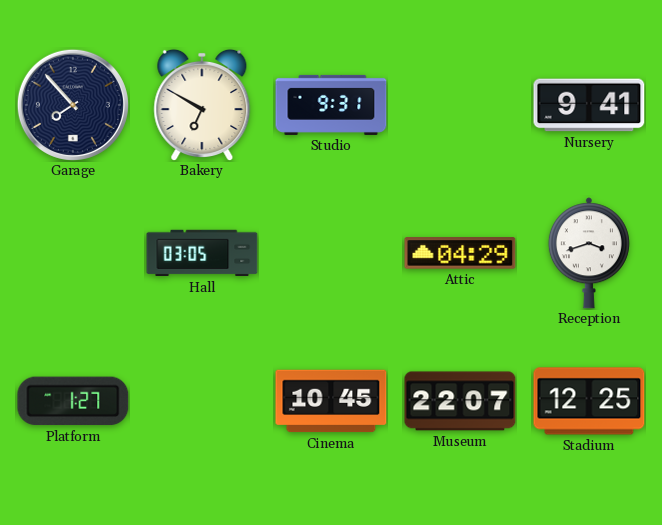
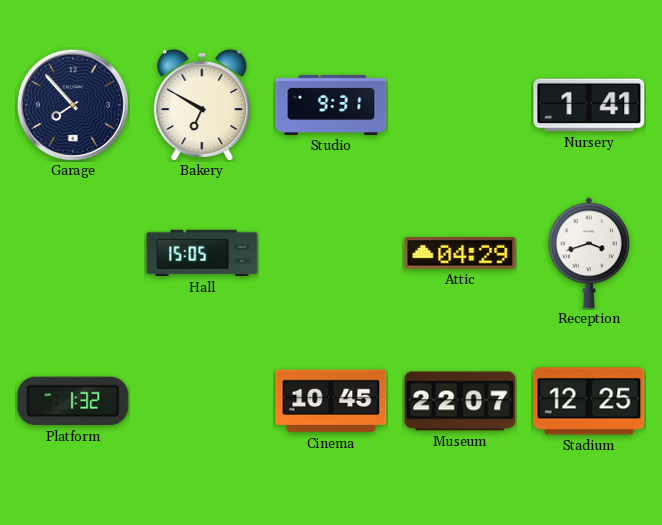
Nursery: 9:41 -> 1:41 (589, 105)
Hall: 03:05 -> 15:05 (202, 253)
Platform: 1:27 -> 1:32 (73, 401)
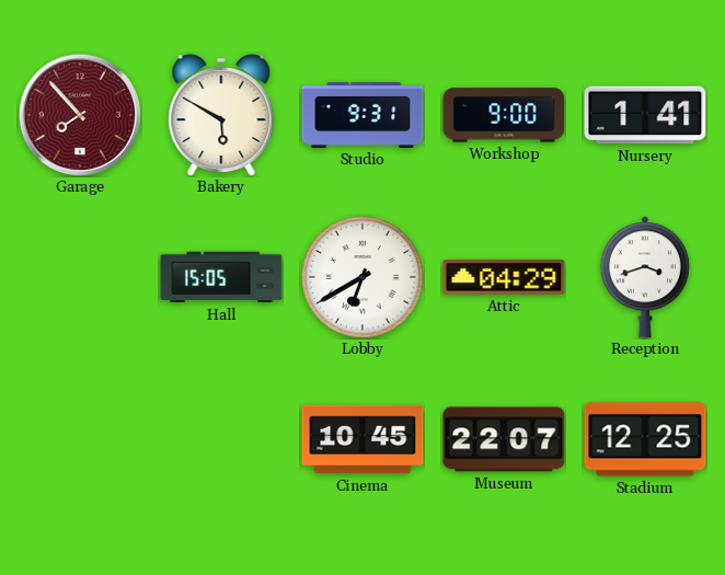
Garage dial: navy -> burgundy (80, 115)
Bakery: 6:50 -> 5:50 (221, 114)
Workshop: none -> 9:00 (504, 115)
Lobby: none -> 6:40 (362, 277)
Platform: 1:32 -> none (73, 401)
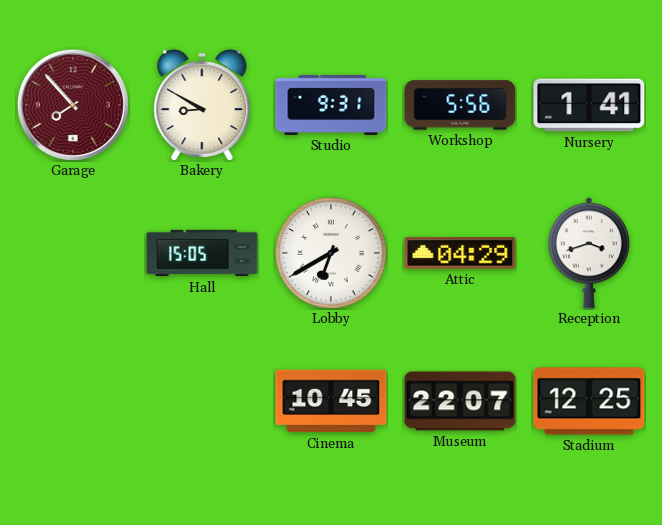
Bakery: 5:50 -> 8:50 (202, 104)
Workshop: 9:00 -> 5:56 (460, 105)
